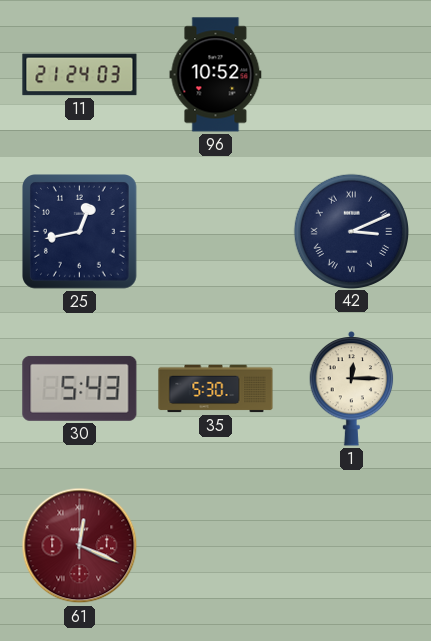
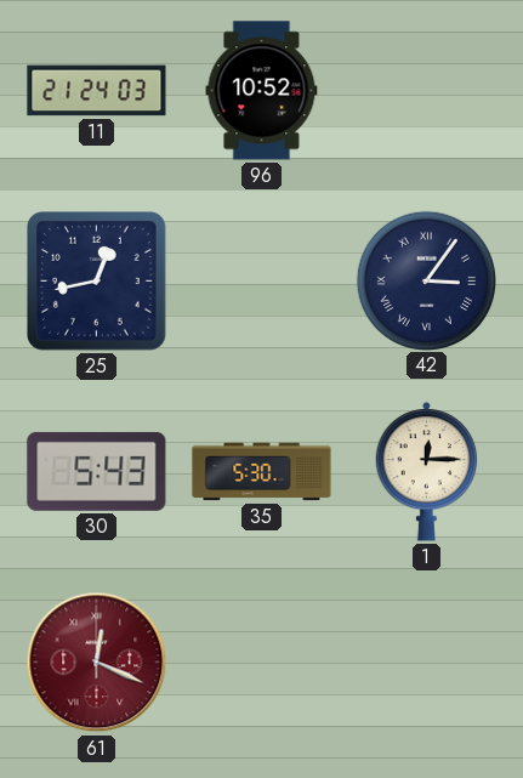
42: 3:11 -> 3:06 (426, 280)
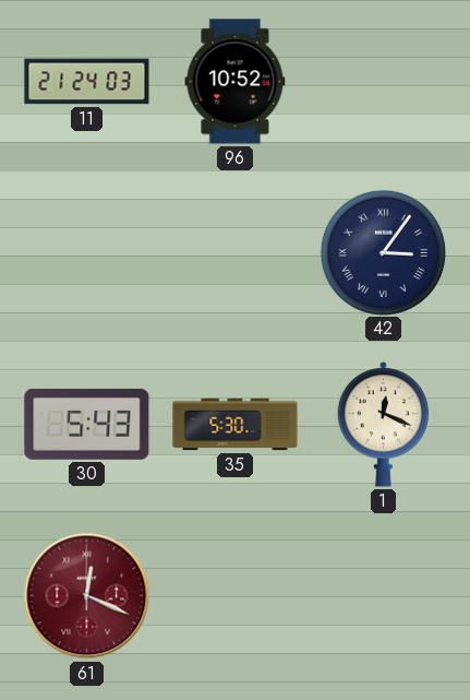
25: 12:43 -> none (97, 282)
1: 12:15 -> 12:19 (384, 424)
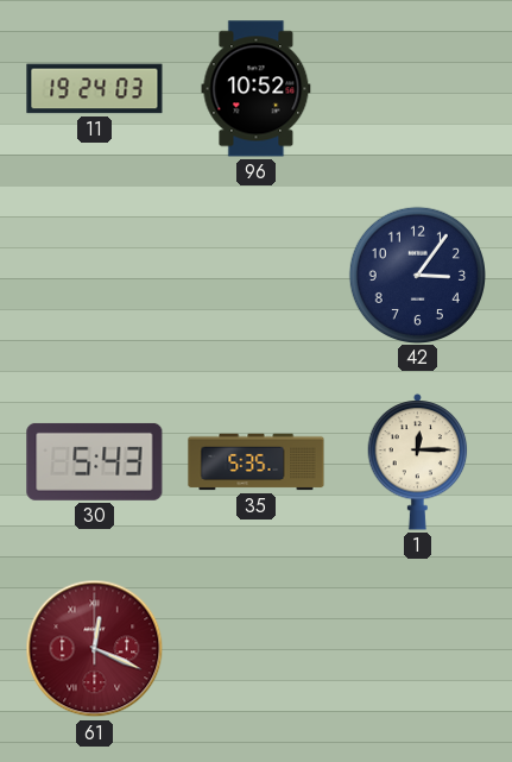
11: 21:24 -> 19:24 (95, 89)
42 numerals: Roman -> Arabic (417, 275)
35: 5:30 -> 5:35 (257, 462)
1: 12:19 -> 12:15 (418, 461)
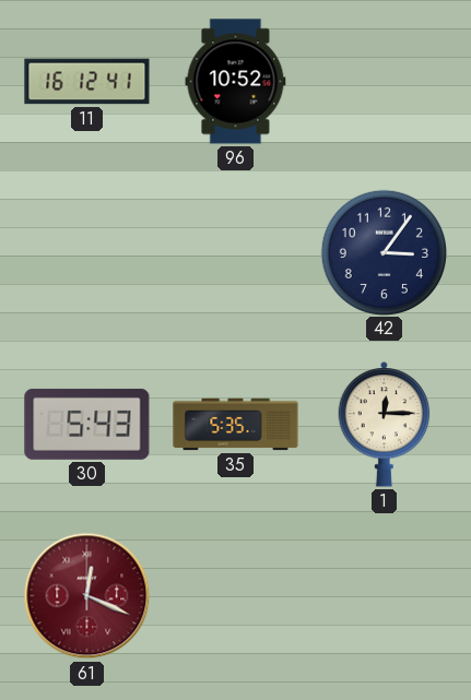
11: 19:24 -> 16:12 (87, 82)
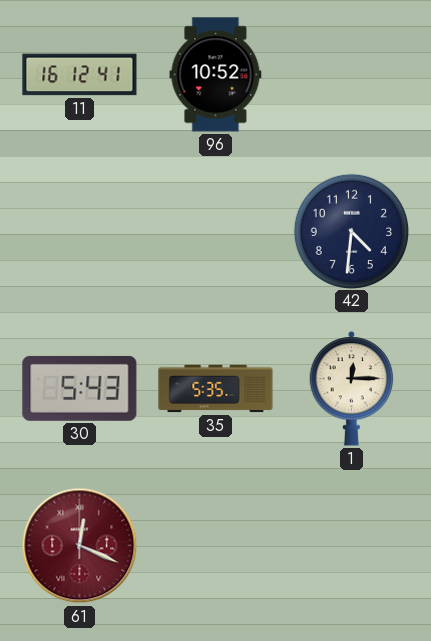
42: 3:06 -> 4:31 (351, 231)
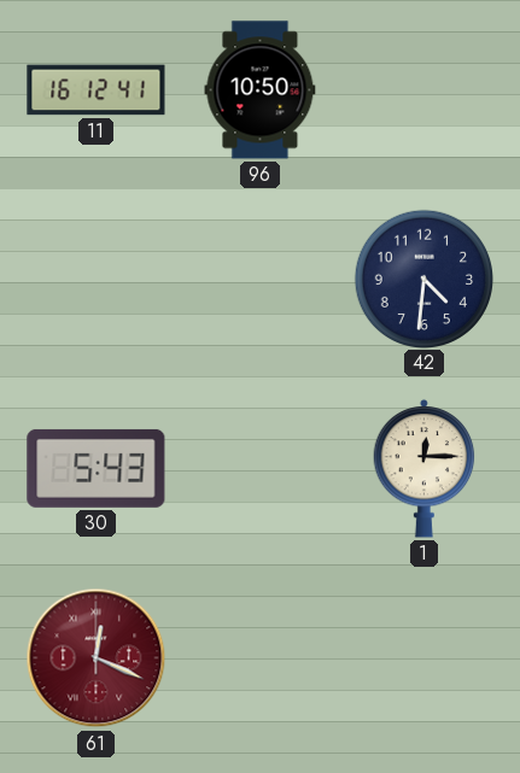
96: 10:52 -> 10:50 (261, 90)
35: 5:35 -> none (216, 389)
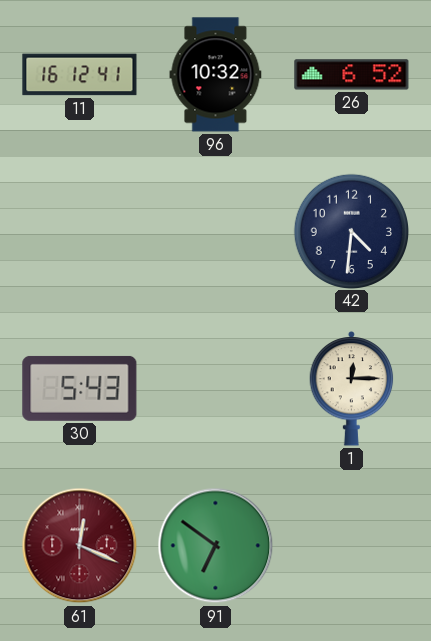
96: 10:50 -> 10:32 (216, 75)
26: none -> 6:52 (352, 75)
91: none -> 6:51 (216, 546)
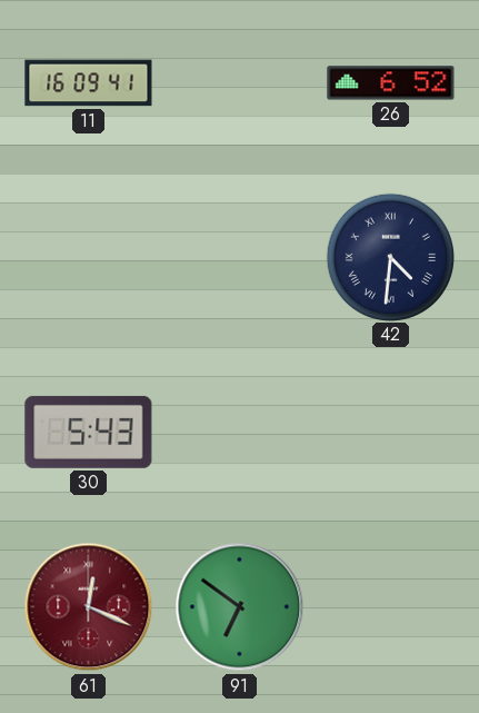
11: 16:12 -> 16:09 (89, 83)
96: 10:32 -> none (216, 75)
42 numerals: Arabic -> Roman (390, 257)
1: 12:15 -> none (352, 388)
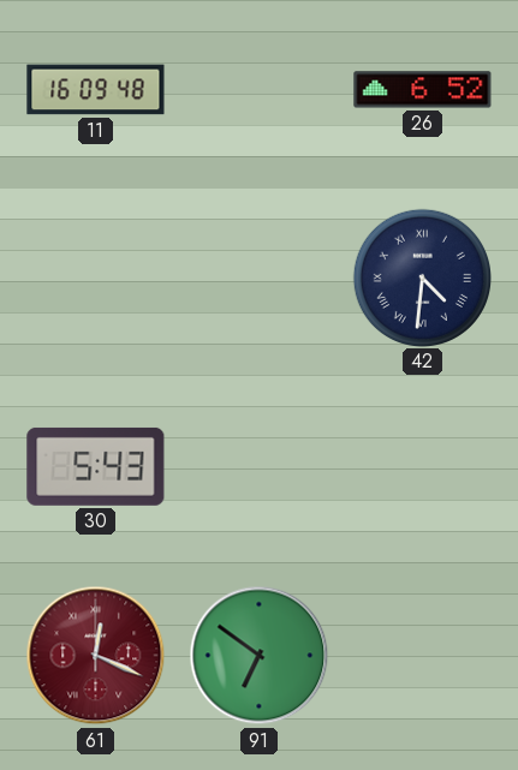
11: 16:09:41 -> 16:09:48 (96, 90)
